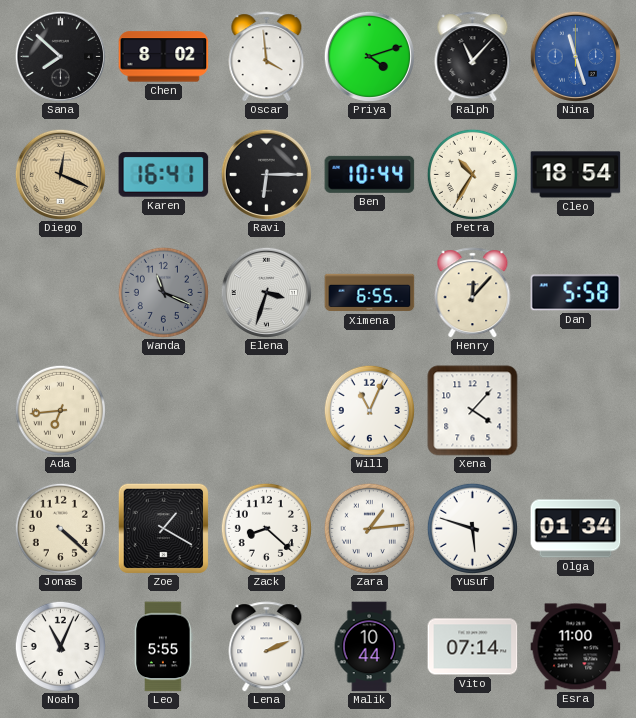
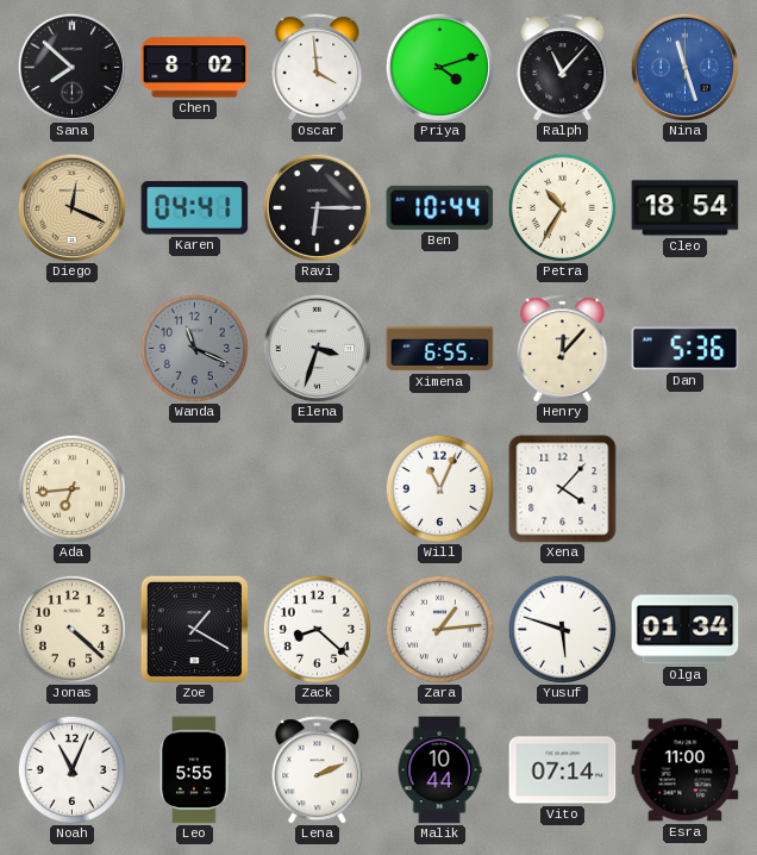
Karen: 16:41 -> 04:41 (195, 208)
Dan: 5:58 -> 5:36 (686, 349)
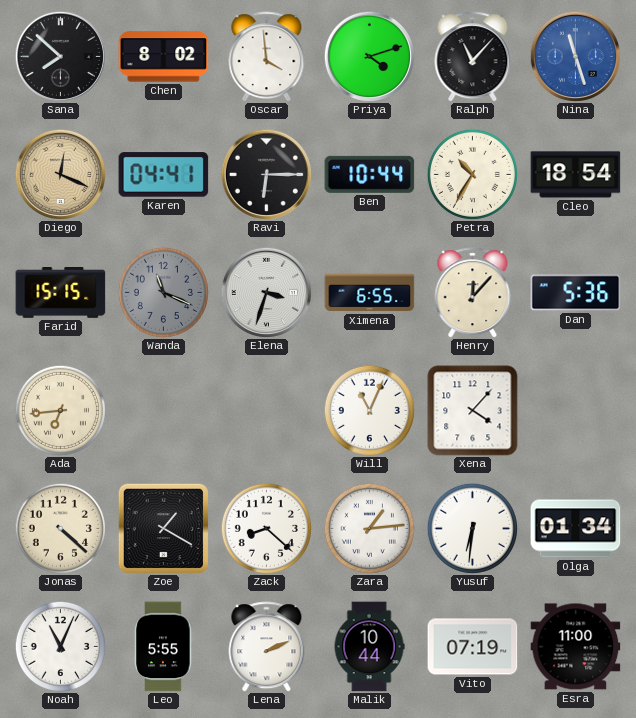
Farid: none -> 15:15 (61, 293)
Yusuf: 5:48 -> 6:31 (472, 528)
Vito: 07:14 -> 07:19 (473, 647)
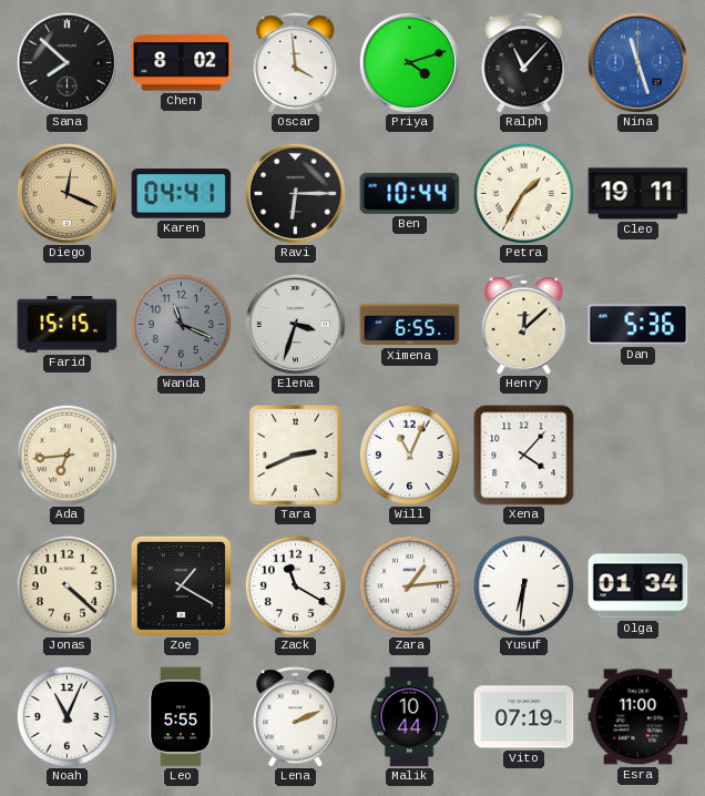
Petra: 10:35 -> 1:35 (523, 193)
Cleo: 18:54 -> 19:11 (638, 194)
Henry: 12:07 -> 12:08 (524, 325)
Tara: none -> 2:41 (296, 456)
Zack: 8:22 -> 11:20 (295, 585)
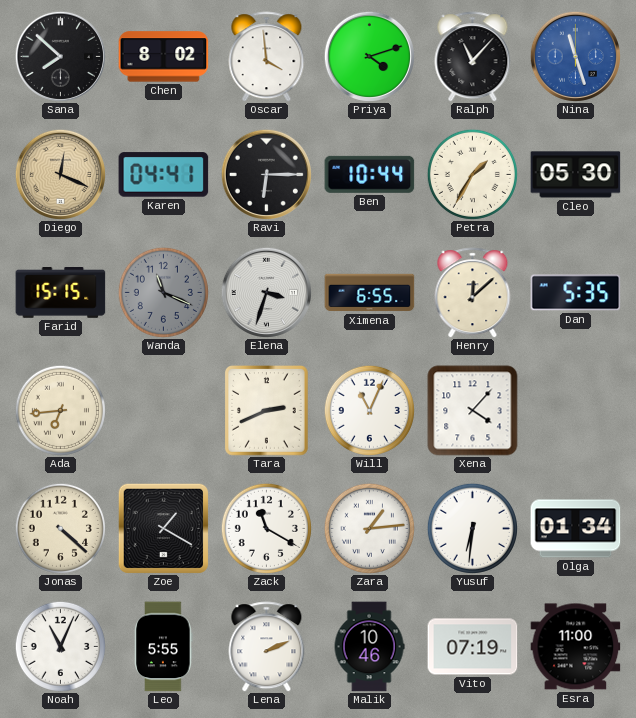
Cleo: 19:11 -> 05:30 (576, 175)
Dan: 5:36 -> 5:35 (576, 293)
Malik: 10:44 -> 10:46 (369, 647)
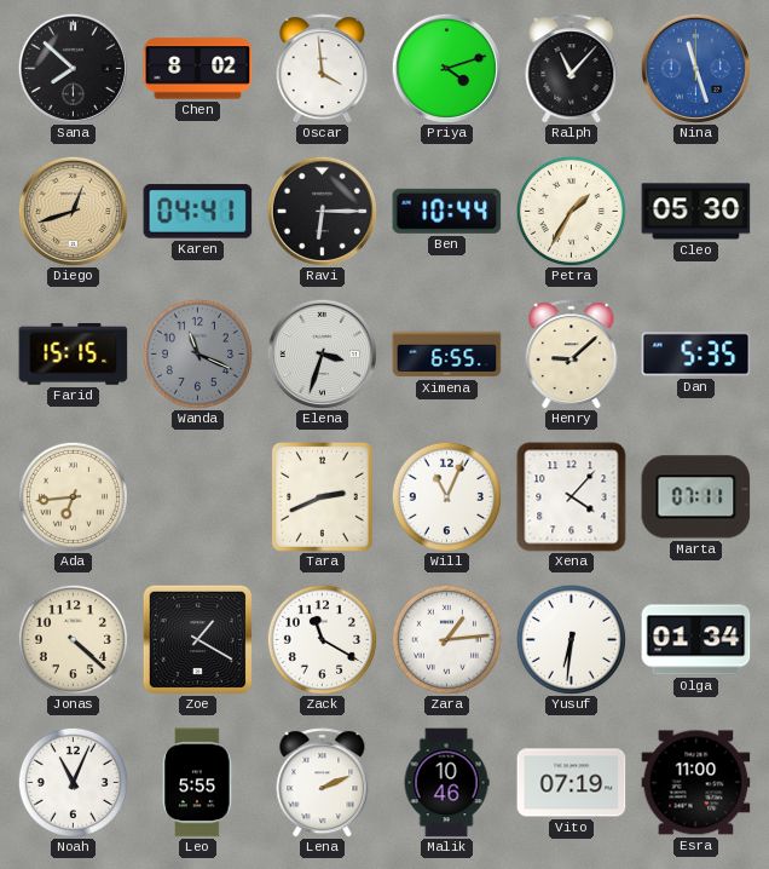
Diego: 12:19 -> 12:42 (73, 211)
Henry: 12:08 -> 9:08 (572, 355)
Marta: none -> 07:11 (696, 497)
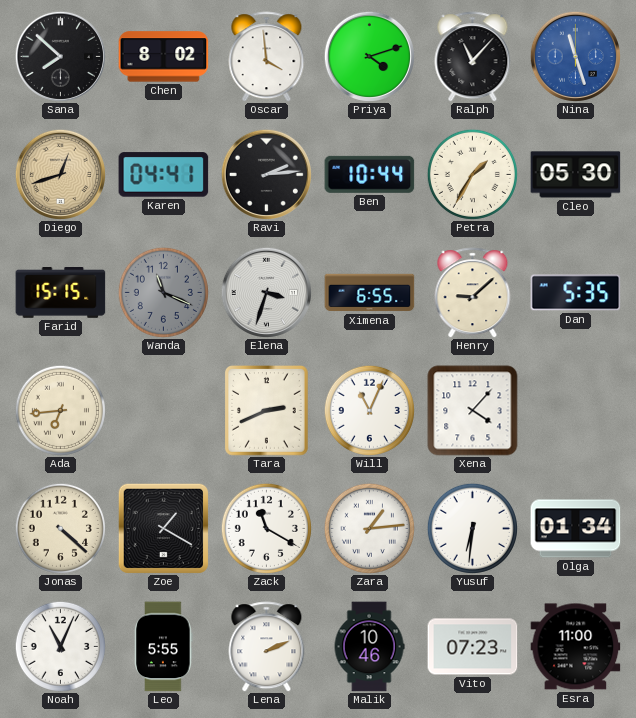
Ravi: 6:15 -> 2:14 (266, 174)
Marta: 07:11 -> none (696, 497)
Vito: 07:19 -> 07:23 (473, 647)
